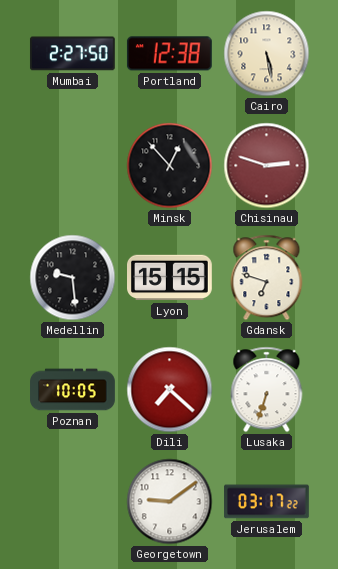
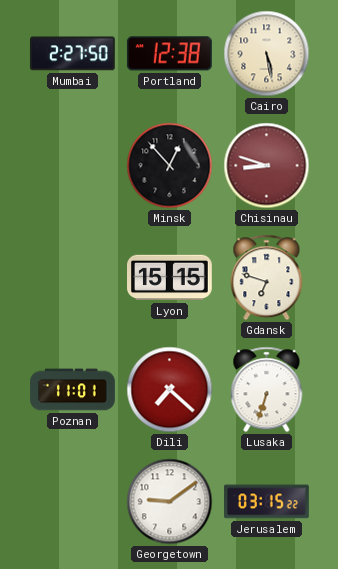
Chisinau: 2:48 -> 8:48 (267, 166)
Medellin: 9:29 -> none (73, 278)
Poznan: 10:05 -> 11:01 (73, 390)
Jerusalem: 03:17 -> 03:15 (267, 502)
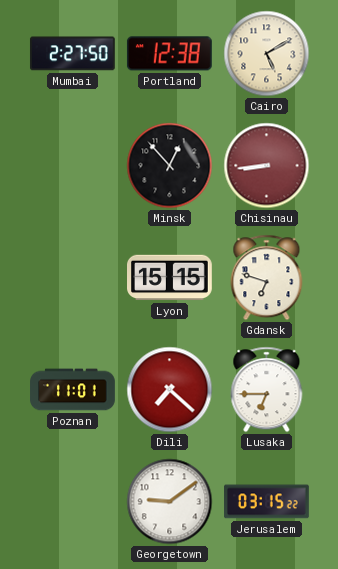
Cairo: 5:28 -> 5:10 (267, 54)
Chisinau: 8:48 -> 8:44 (267, 166)
Lusaka: 6:33 -> 6:45 (267, 390)
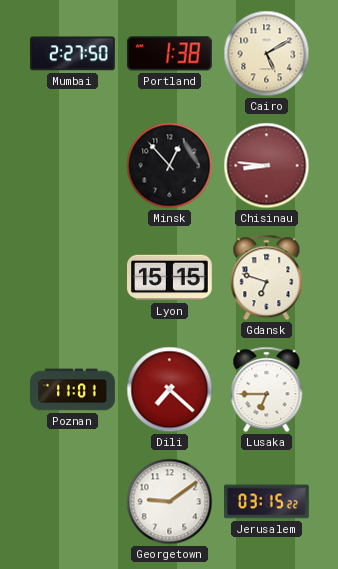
Portland: 12:38 -> 1:38 (169, 54)
Chisinau: 8:44 -> 8:46 (267, 166)
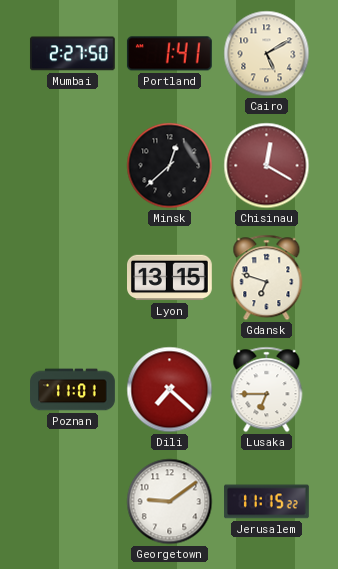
Portland: 1:38 -> 1:41 (169, 54)
Minsk: 12:53 -> 12:38 (170, 166)
Chisinau: 8:46 -> 12:20 (267, 166)
Lyon: 15:15 -> 13:15 (170, 278)
Jerusalem: 03:15 -> 11:15 (267, 502)
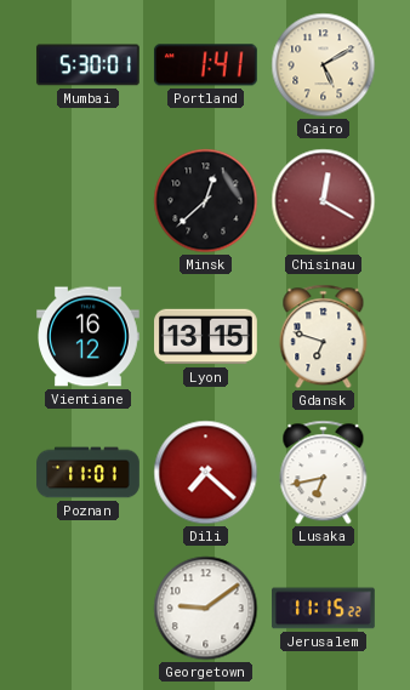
Mumbai: 2:27 -> 5:30 (87, 65)
Vientiane: none -> 16:12 (89, 337)
Lusaka: 6:45 -> 6:43 (324, 473)
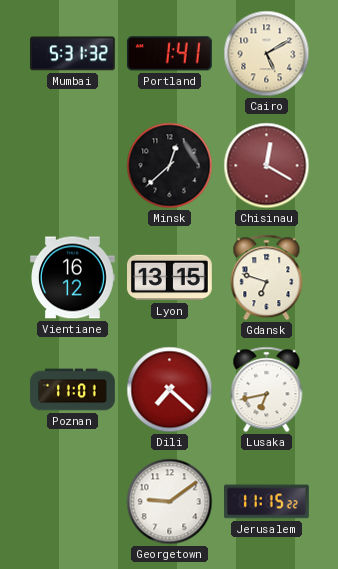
Mumbai: 5:30 -> 5:31 (72, 54)
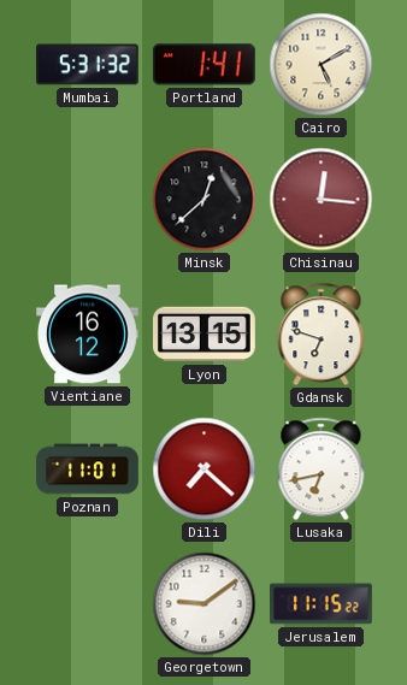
Chisinau: 12:20 -> 12:16 (322, 200)
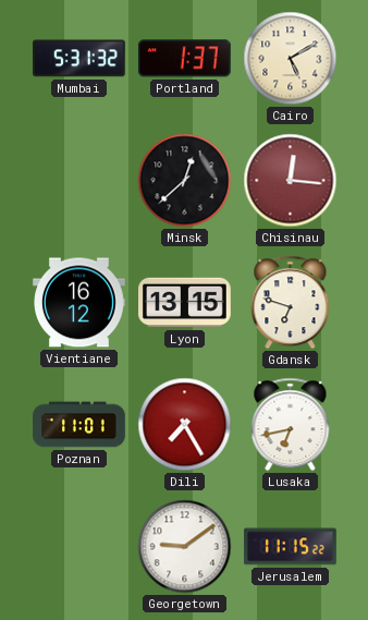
Portland: 1:41 -> 1:37 (184, 59)
Dili: 7:22 -> 7:25 (185, 425)
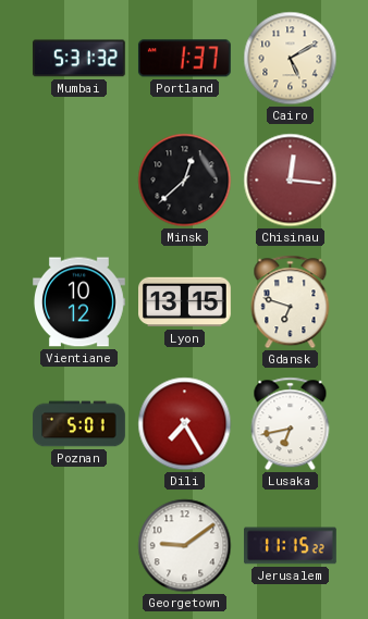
Vientiane: 16:12 -> 10:12 (79, 302)
Poznan: 11:01 -> 5:01 (79, 424)
